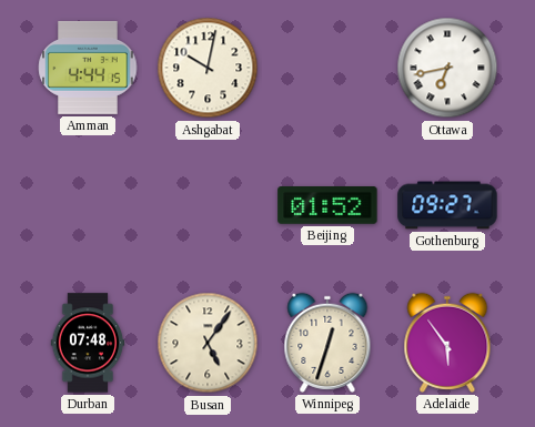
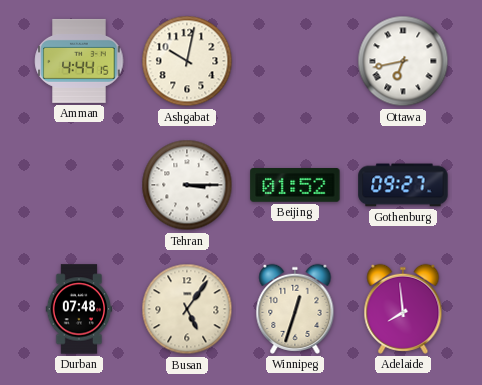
Tehran: none -> 3:15 (187, 185)
Adelaide: 5:54 -> 7:59 (403, 309)
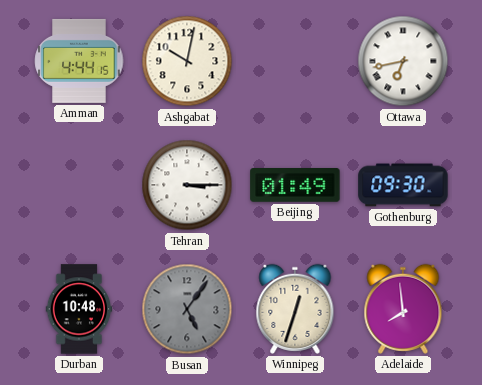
Beijing: 01:52 -> 01:49 (295, 186)
Gothenburg: 09:27 -> 09:30 (403, 185)
Durban: 07:48 -> 10:48 (79, 309)
Busan dial: cream -> grey (187, 309)
